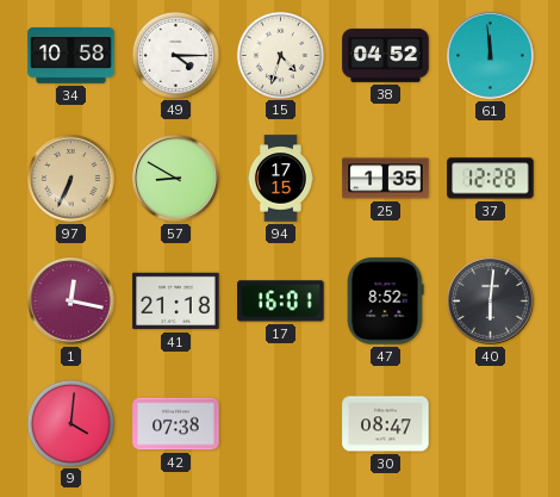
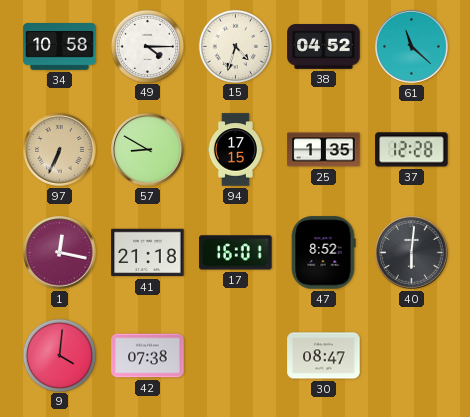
61: 11:59 -> 11:22 (412, 47)
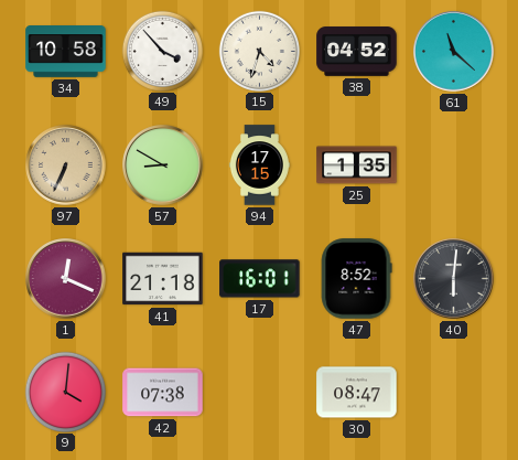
49: 4:15 -> 3:53 (162, 51)
37: 12:28 -> none (412, 150)
1: 12:17 -> 12:19 (66, 279)
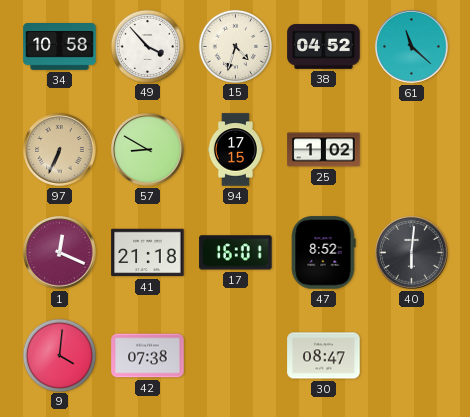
25: 1:35 -> 1:02 (324, 150)
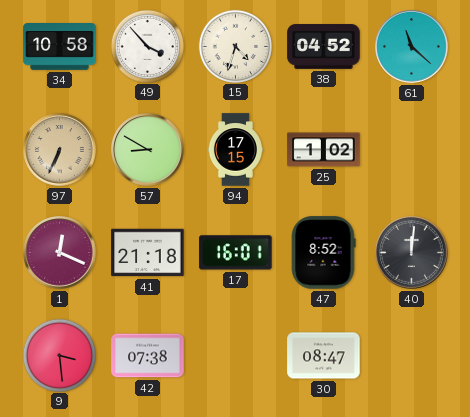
40: 6:01 -> 12:01 (412, 253)
9: 4:01 -> 3:29 (59, 355)
